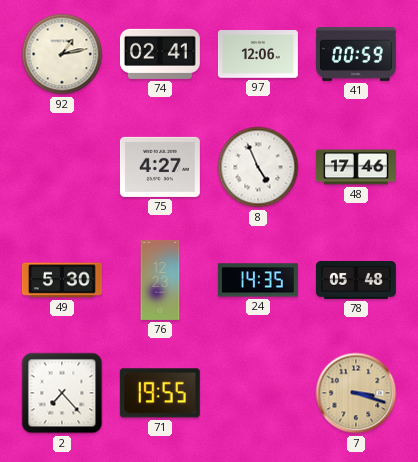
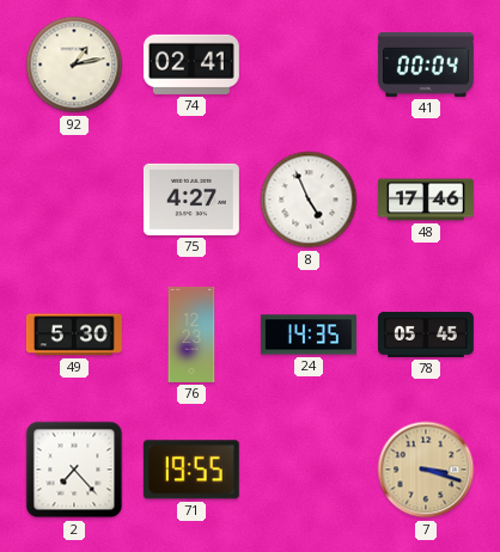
97: 12:06 -> none (258, 55)
41: 00:59 -> 00:04 (426, 65)
78: 05:48 -> 05:45 (426, 335)
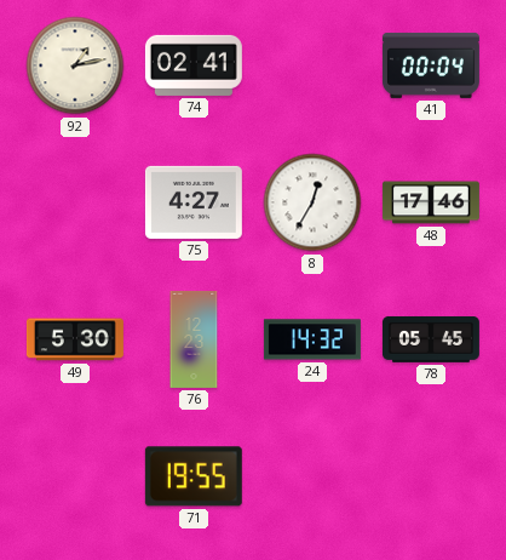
8: 4:56 -> 12:35 (312, 202)
24: 14:35 -> 14:32 (312, 339)
2: 7:23 -> none (74, 470)
7: 3:18 -> none (426, 470)
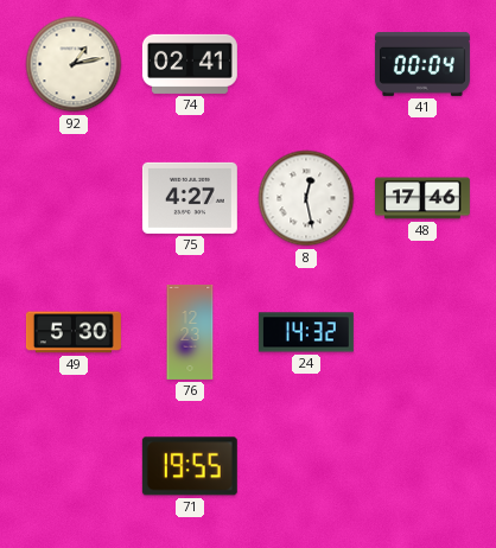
8: 12:35 -> 12:28 (306, 198)
78: 05:45 -> none (431, 339)
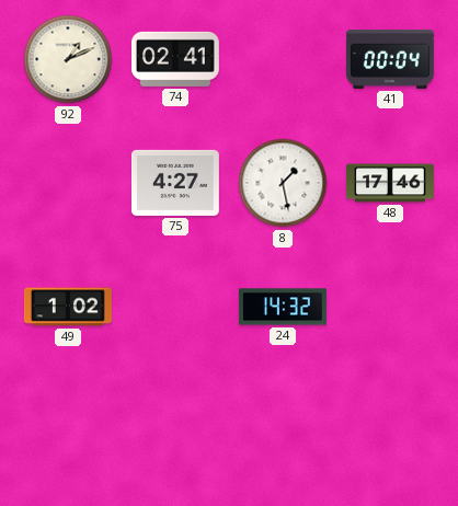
92: 1:13 -> 1:11 (68, 59)
8: 12:28 -> 1:28 (283, 183)
49: 5:30 -> 1:02 (68, 307)
76: 12:23 -> none (190, 332)
71: 19:55 -> none (190, 466)
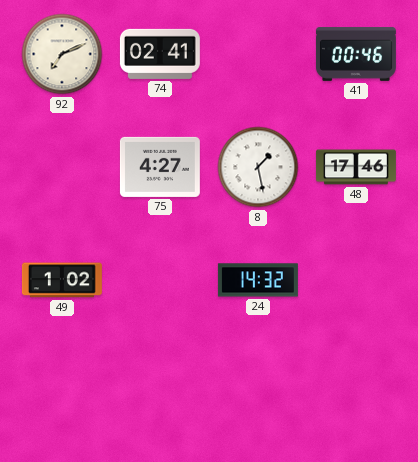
92: 1:11 -> 7:11 (62, 54)
41: 00:04 -> 00:46 (356, 54)
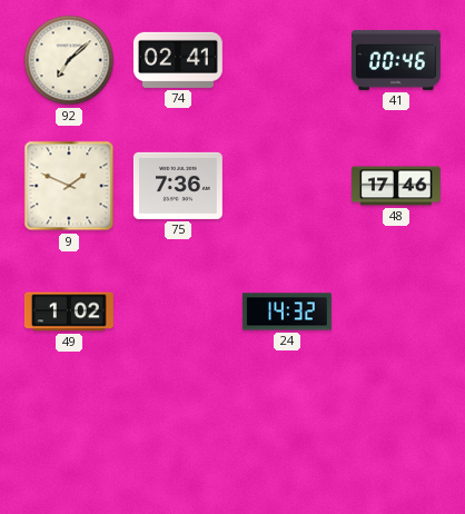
92: 7:11 -> 7:08 (69, 60)
9: none -> 1:49 (69, 186)
75: 4:27 -> 7:36 (178, 186)
8: 1:28 -> none (258, 167)
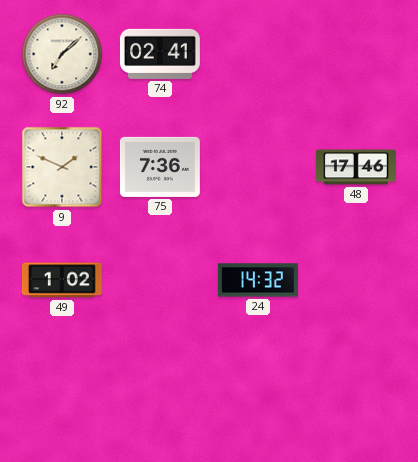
41: 00:46 -> none (396, 60)
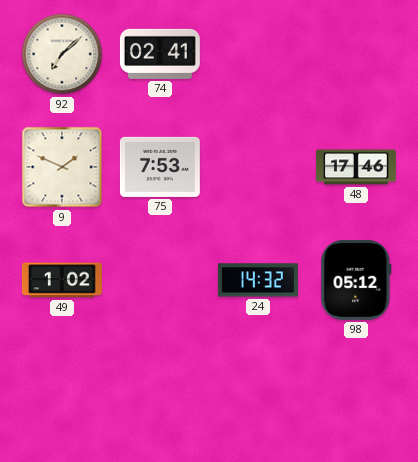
75: 7:36 -> 7:53 (160, 167)
98: none -> 05:12 (356, 280)
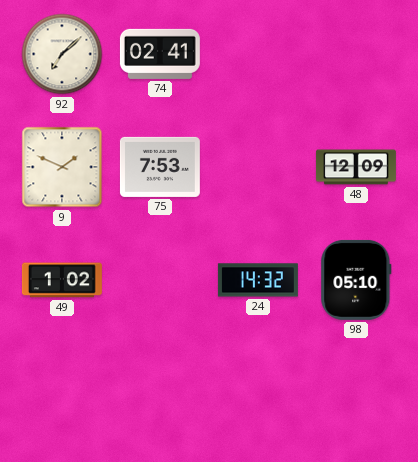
48: 17:46 -> 12:09 (356, 167)
98: 05:12 -> 05:10 (356, 280)
